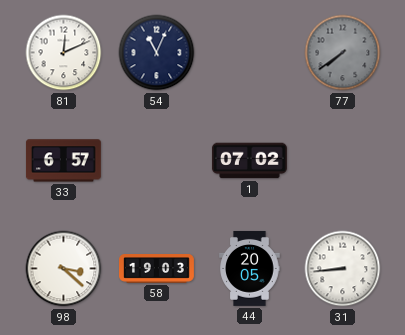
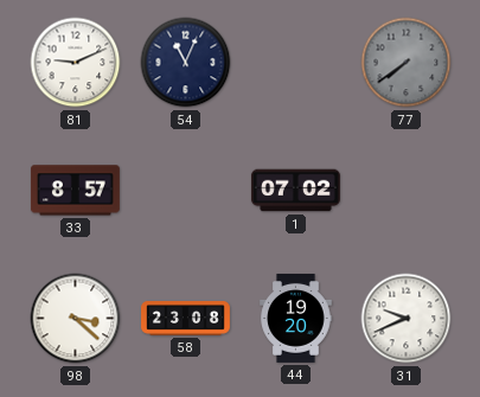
81: 12:11 -> 9:11 (76, 63)
33: 6:57 -> 8:57 (75, 191)
58: 19:03 -> 23:08 (186, 319)
44: 20:05 -> 19:20 (296, 318)
31: 8:44 -> 9:41 (407, 319)
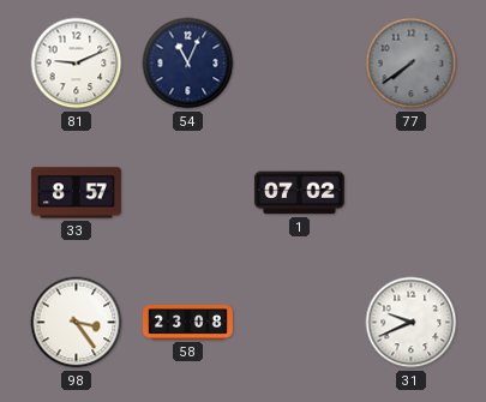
98: 3:22 -> 3:24 (77, 323)
44: 19:20 -> none (296, 318)
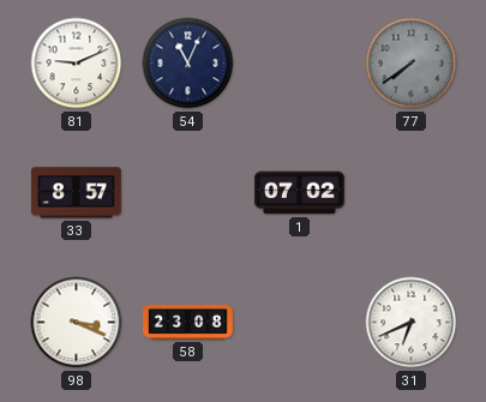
98: 3:24 -> 3:19 (77, 323)
31: 9:41 -> 6:41 (412, 323)
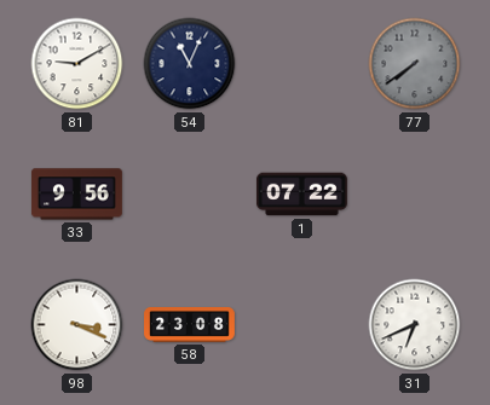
81: 9:11 -> 9:10 (77, 64)
33: 8:57 -> 9:56 (76, 195)
1: 07:02 -> 07:22 (301, 195)
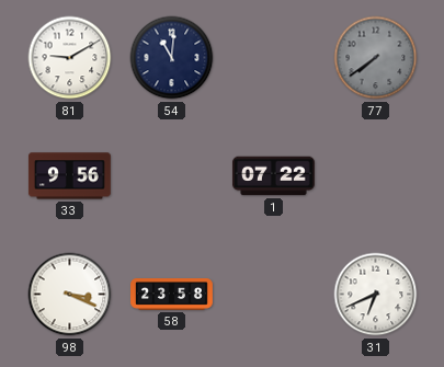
54: 11:04 -> 11:01 (172, 58)
58: 23:08 -> 23:58 (172, 295)
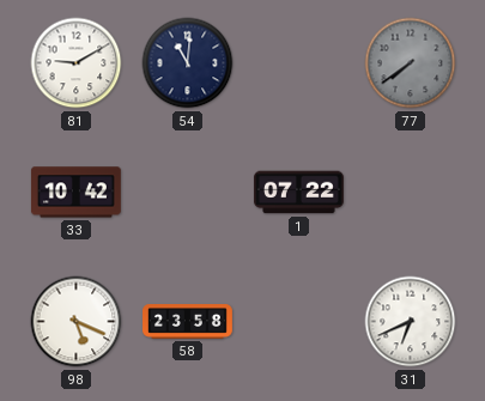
33: 9:56 -> 10:42 (75, 193)
98: 3:19 -> 5:19 (77, 322)
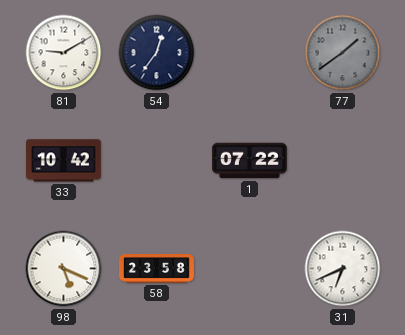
54: 11:01 -> 12:36 (157, 53)
77: 7:39 -> 1:39 (343, 53)
